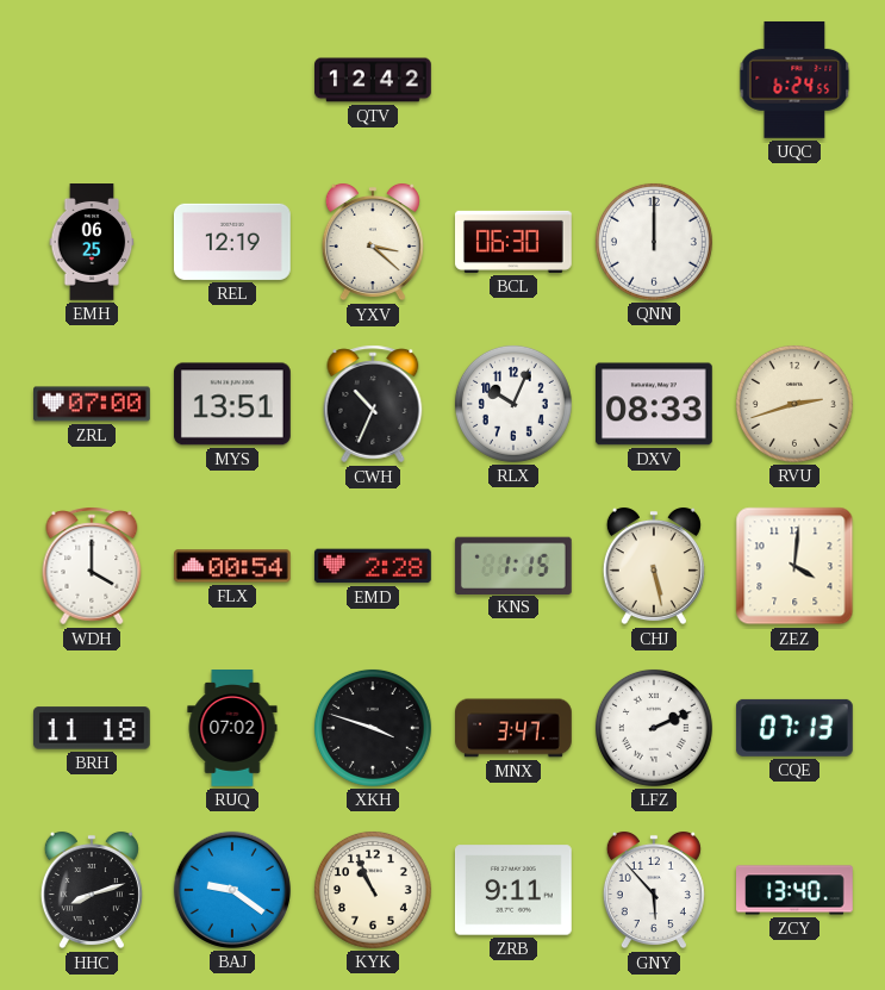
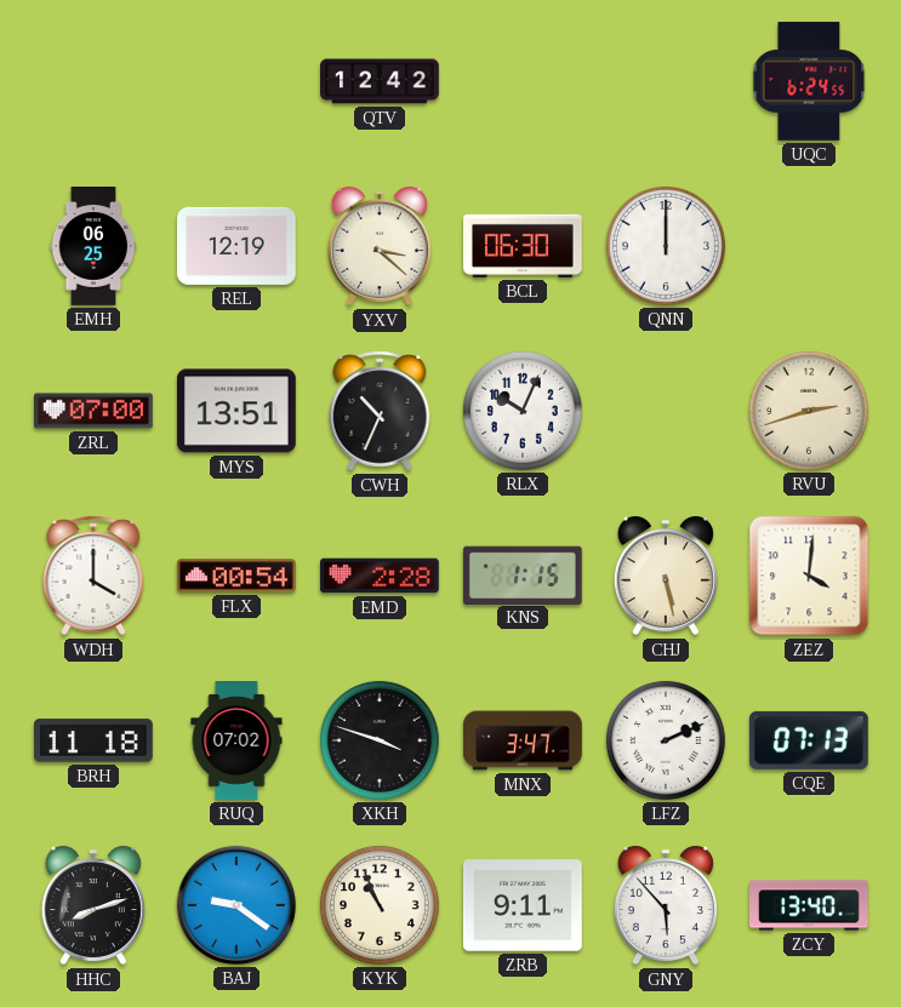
DXV: 08:33 -> none (654, 404)
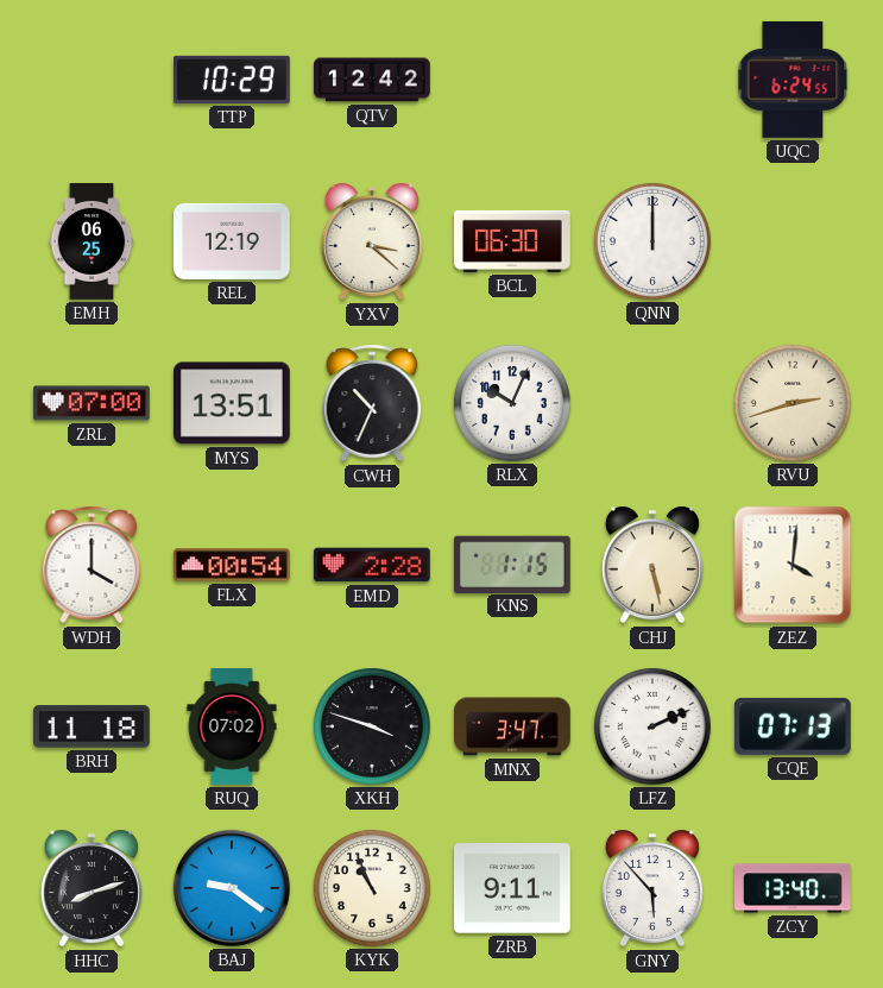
TTP: none -> 10:29 (233, 80)
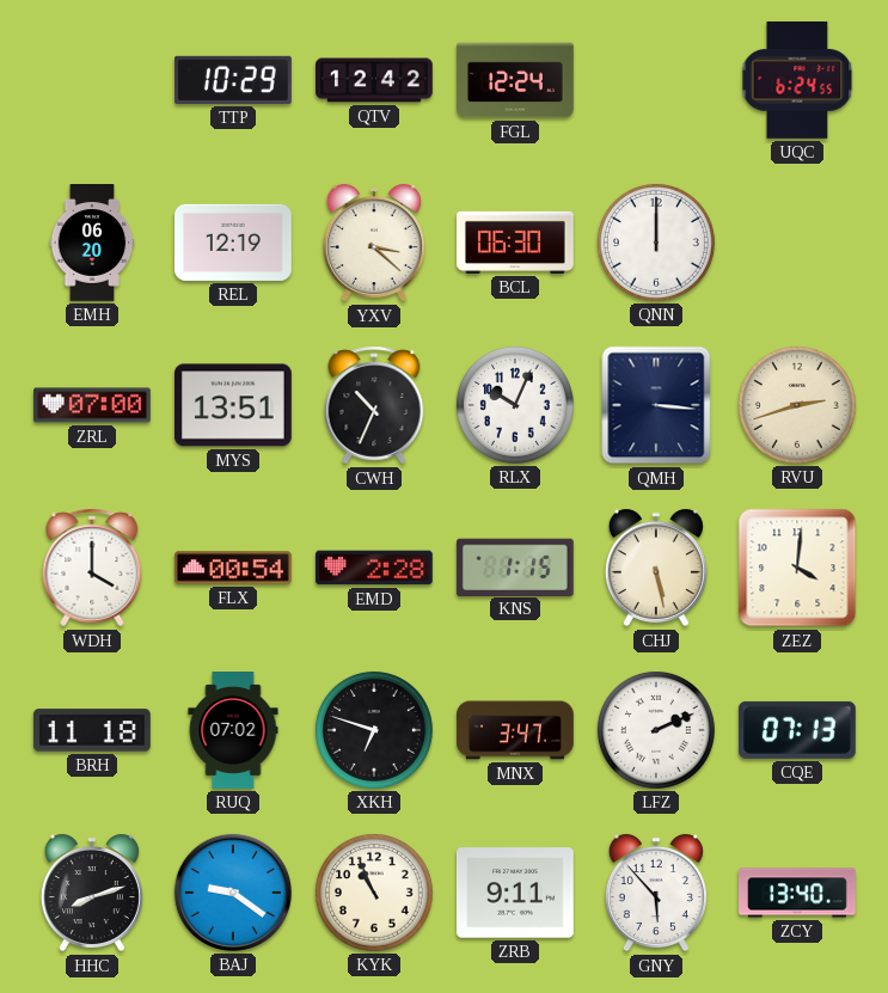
FGL: none -> 12:24 (516, 80)
EMH: 06:25 -> 06:20 (92, 244)
QMH: none -> 3:16 (656, 405)
XKH: 3:48 -> 6:48 (374, 730)
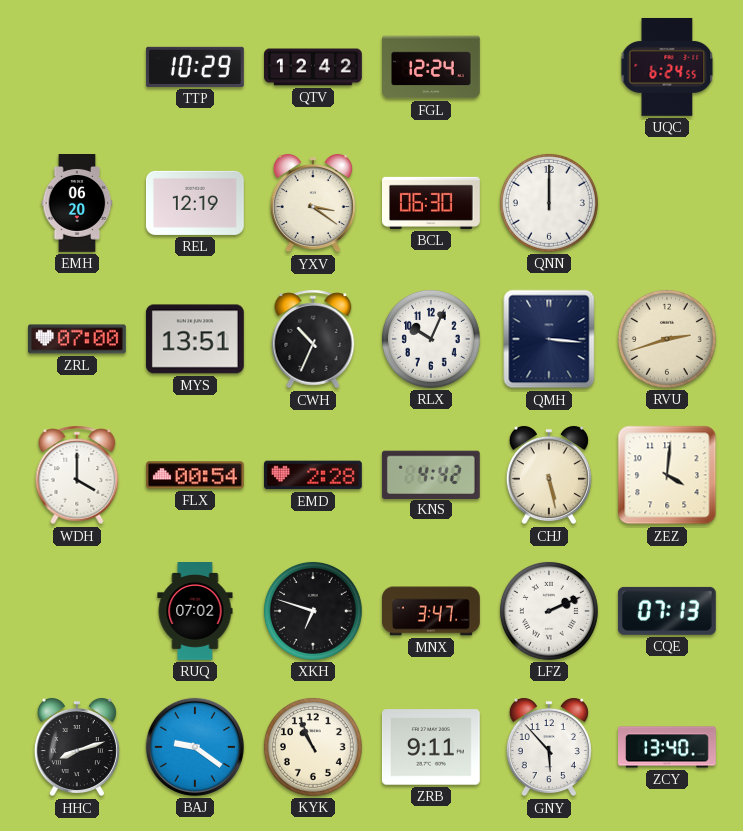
YXV: 3:22 -> 3:21 (313, 203)
KNS: 1:15 -> 4:42 (431, 474)
BRH: 11:18 -> none (92, 730)
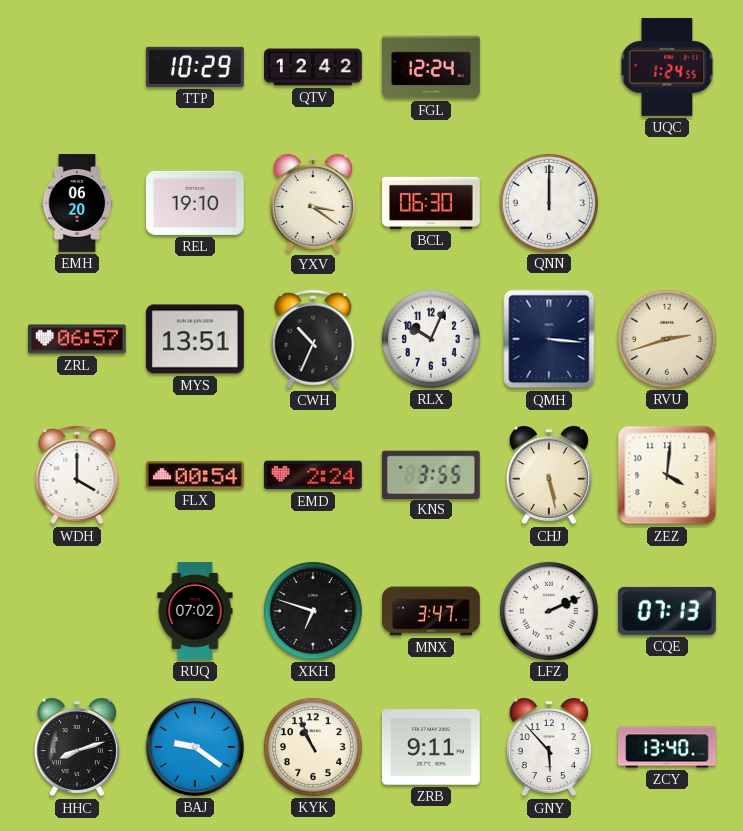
UQC: 6:24 -> 1:24 (667, 67)
REL: 12:19 -> 19:10 (195, 203)
ZRL: 07:00 -> 06:57 (78, 339)
EMD: 2:28 -> 2:24 (313, 475)
KNS: 4:42 -> 3:55 (431, 474)
